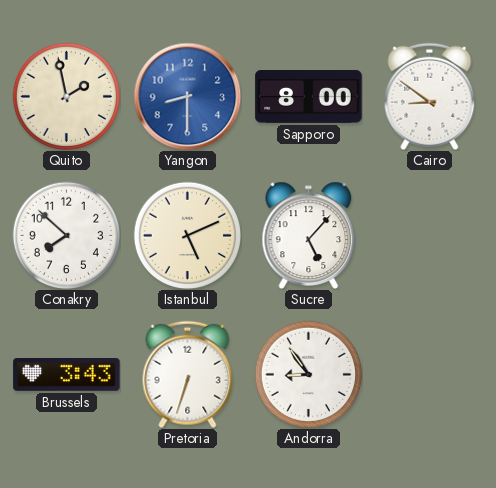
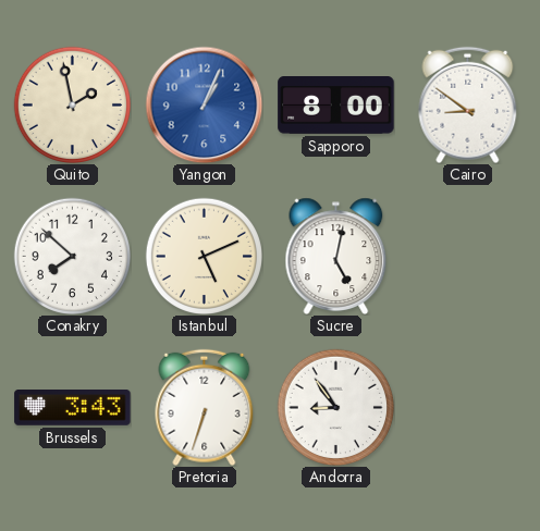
Yangon: 8:30 -> 1:04 (204, 104)
Sucre: 5:07 -> 5:02 (336, 256)
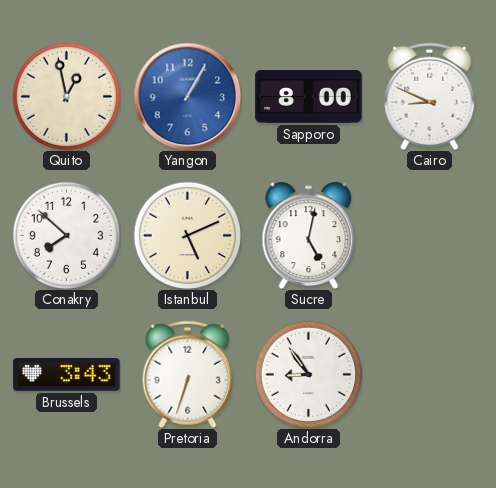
Quito: 1:58 -> 12:58 (66, 96)
Yangon: 1:04 -> 1:05 (187, 96)
Cairo: 8:51 -> 8:49 (430, 96)
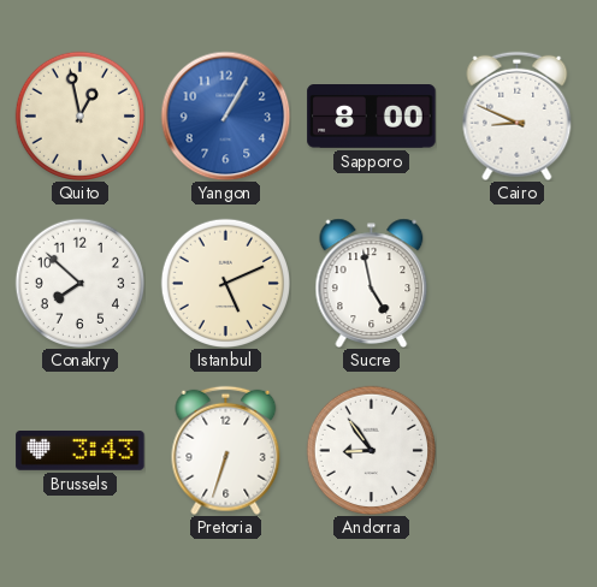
Sucre: 5:02 -> 4:58 (372, 283)
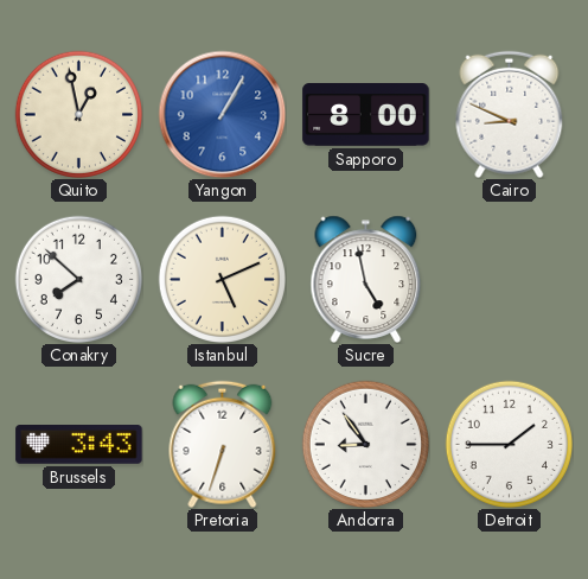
Detroit: none -> 1:45 (509, 444)
